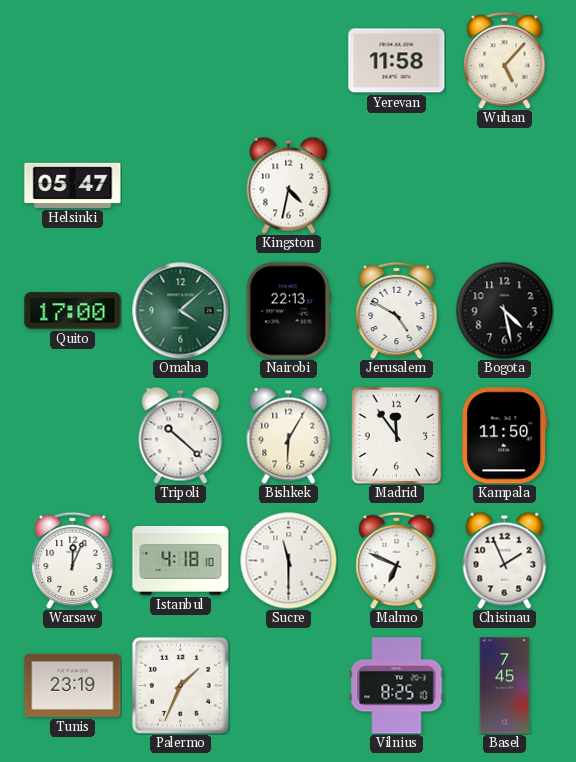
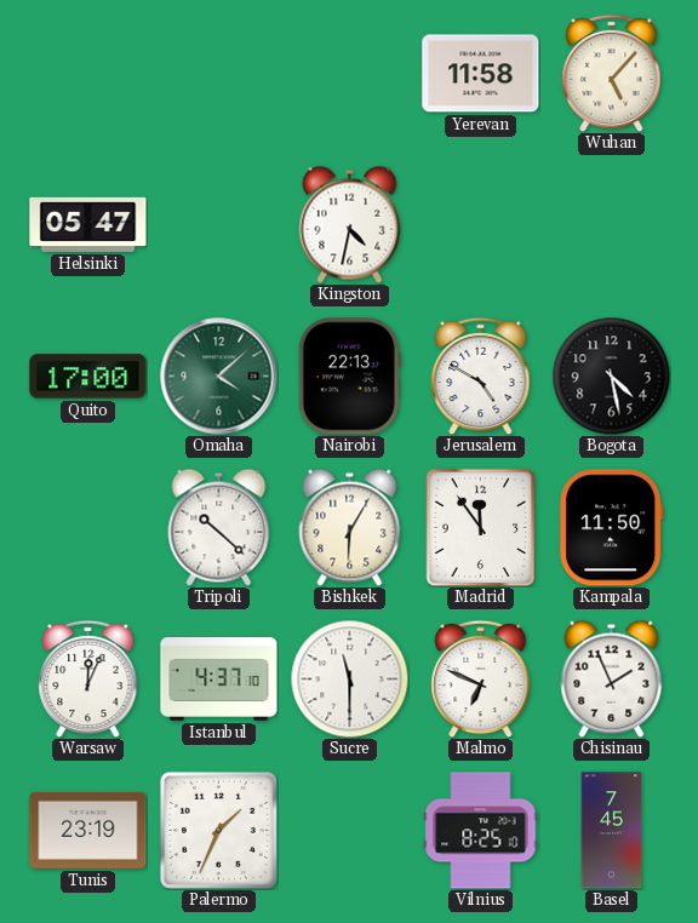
Istanbul: 4:18 -> 4:37 (219, 680)
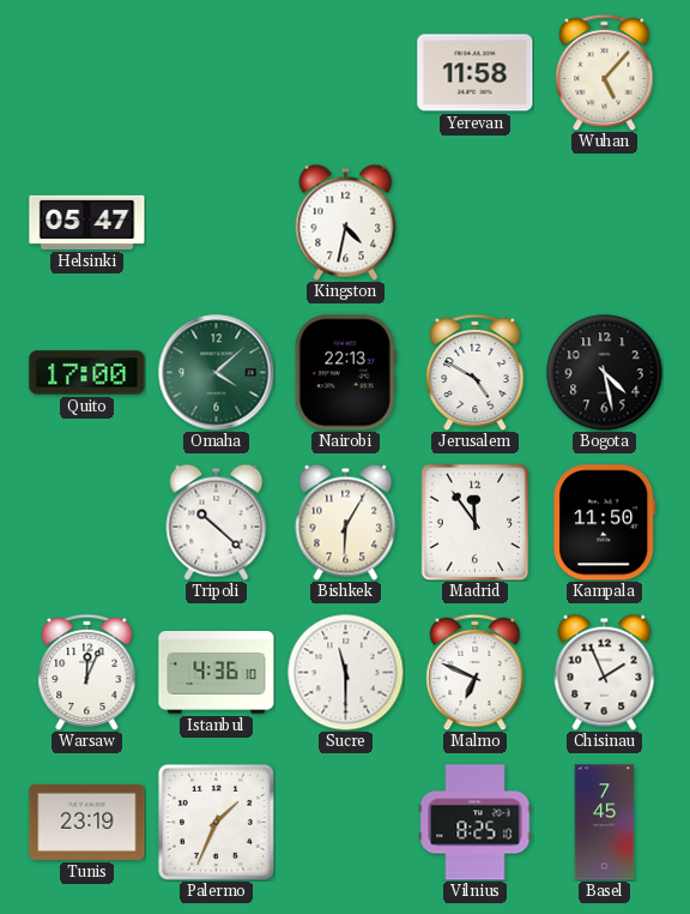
Istanbul: 4:37 -> 4:36 (217, 673)
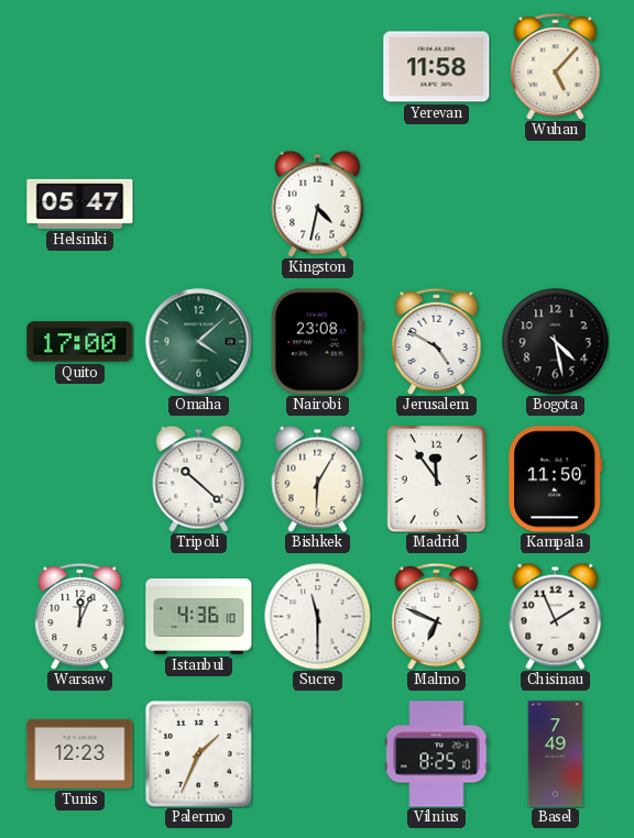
Nairobi: 22:13 -> 23:08 (317, 342)
Tunis: 23:19 -> 12:23 (80, 753)
Basel: 7:45 -> 7:49 (556, 754)
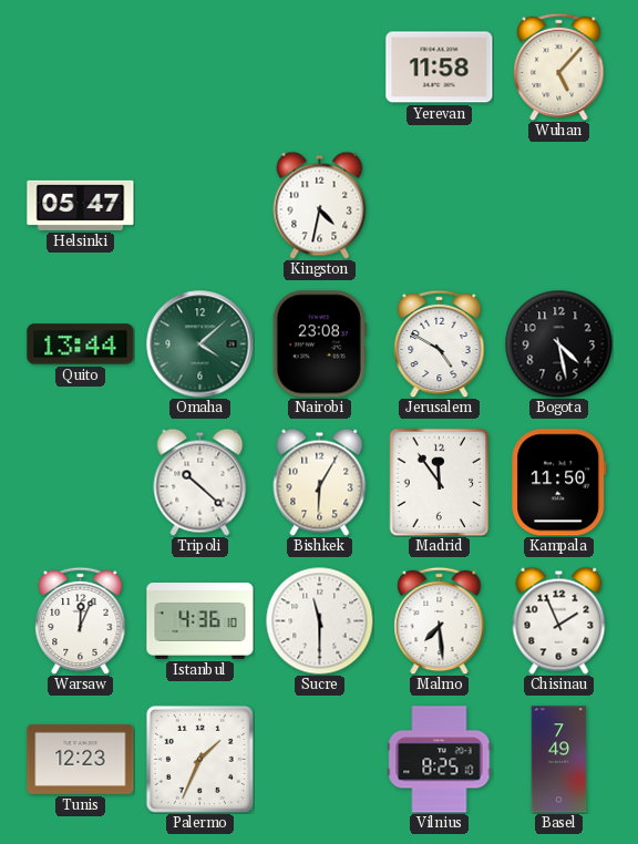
Quito: 17:00 -> 13:44 (81, 344)
Malmo: 6:49 -> 7:29 (440, 620)
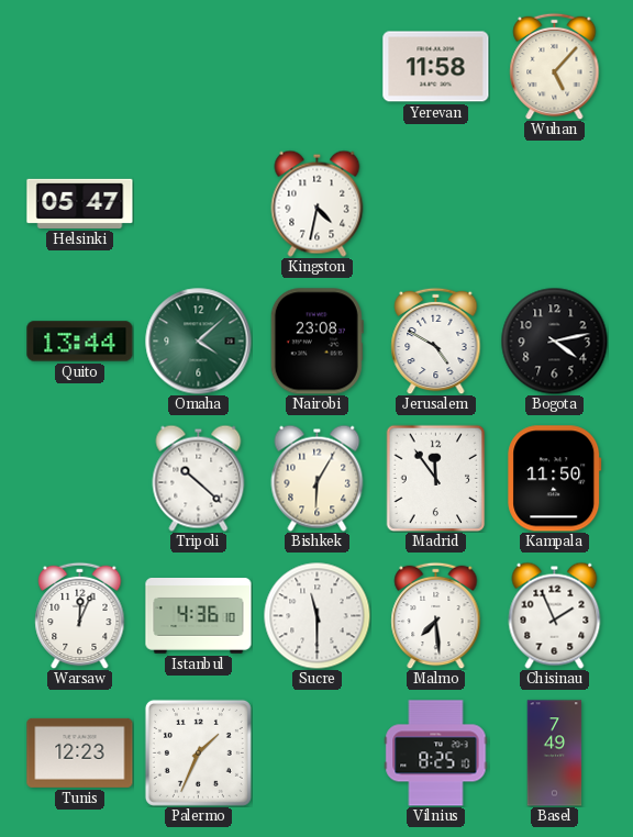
Bogota: 4:28 -> 4:13 (554, 341)
